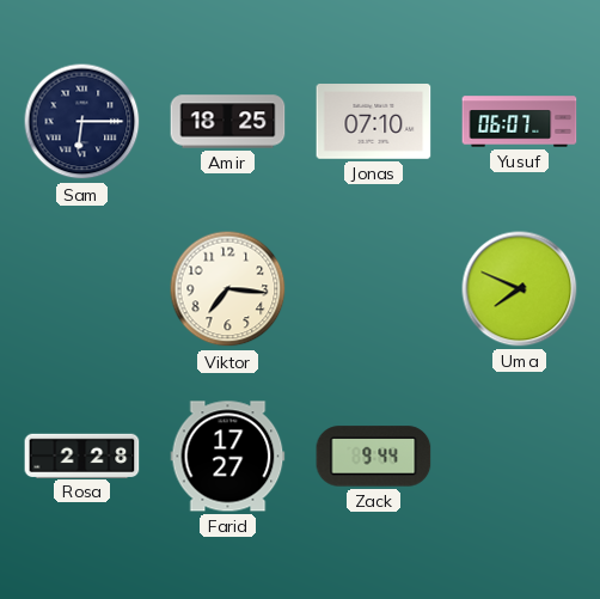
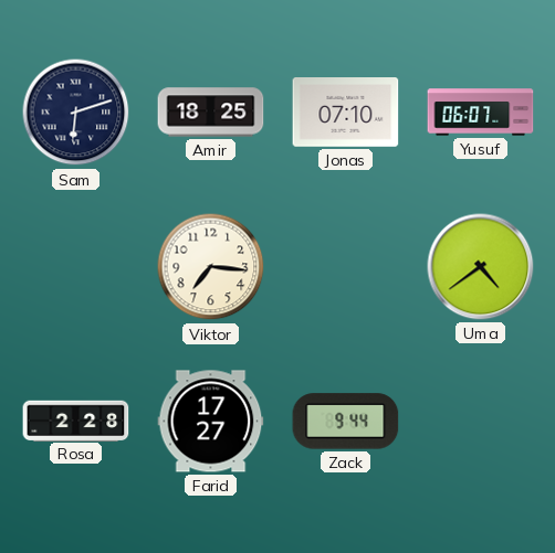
Sam: 6:15 -> 6:12 (76, 113)
Uma: 7:49 -> 4:39 (481, 267)
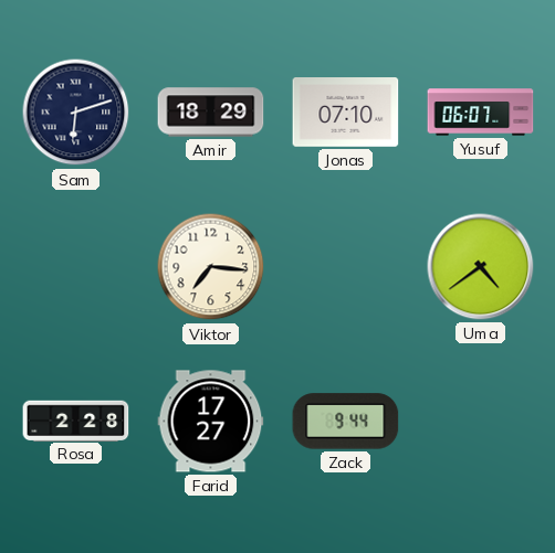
Amir: 18:25 -> 18:29 (211, 113)
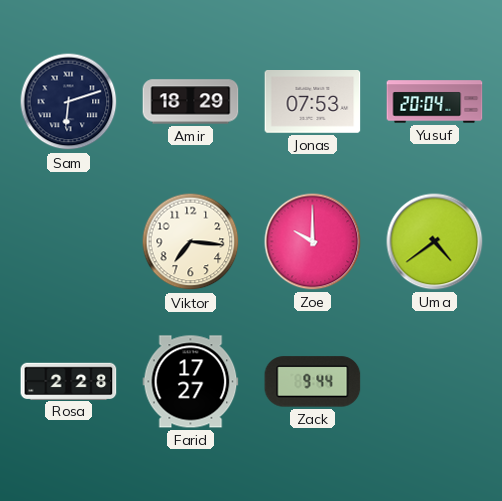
Jonas: 07:10 -> 07:53 (313, 102)
Yusuf: 06:07 -> 20:04 (435, 102)
Zoe: none -> 10:00 (313, 242)
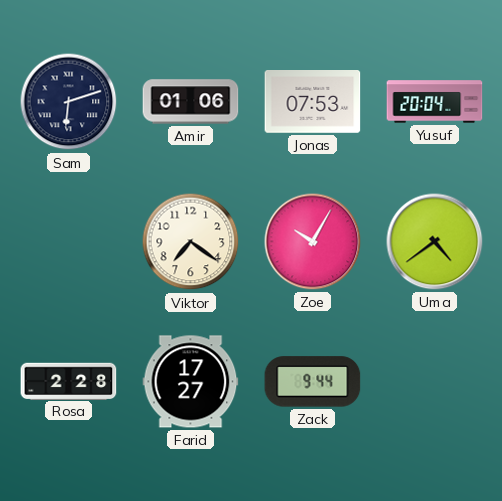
Amir: 18:29 -> 01:06 (191, 102)
Viktor: 7:16 -> 7:21 (191, 242)
Zoe: 10:00 -> 10:05 (313, 242)
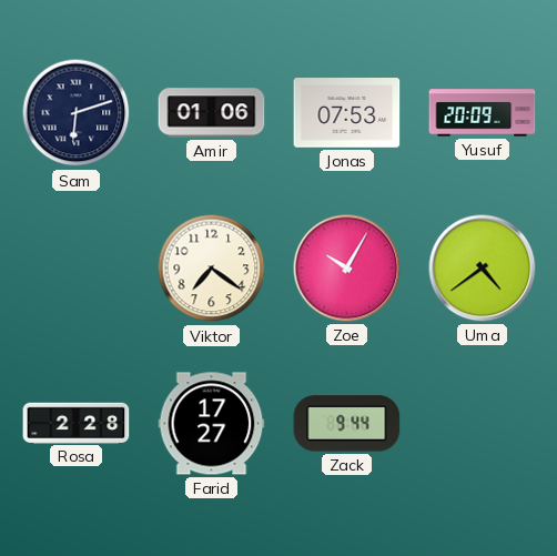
Yusuf: 20:04 -> 20:09 (483, 113)
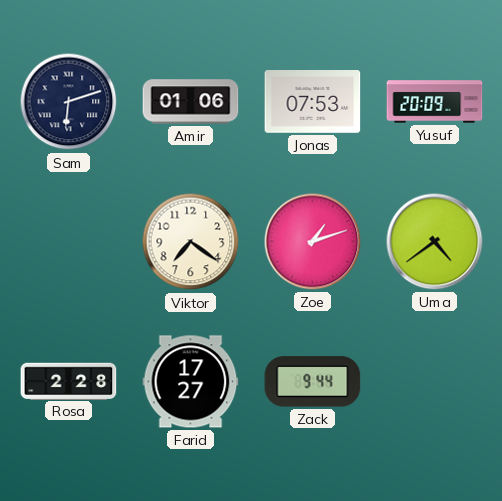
Zoe: 10:05 -> 1:12 (313, 242)
